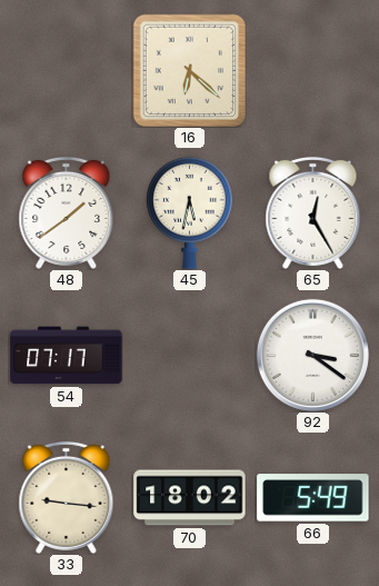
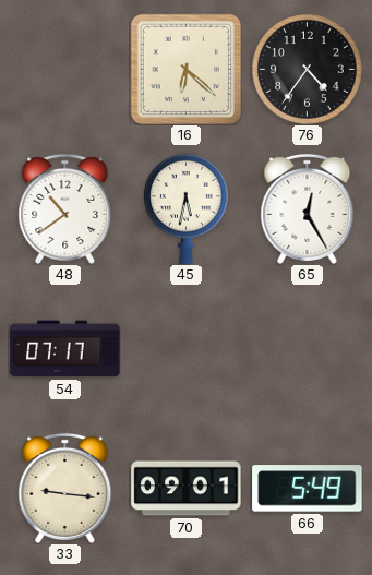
76: none -> 4:36 (308, 70)
48: 1:39 -> 10:39 (65, 208)
92: 3:21 -> none (312, 355)
70: 18:02 -> 09:01 (187, 489)
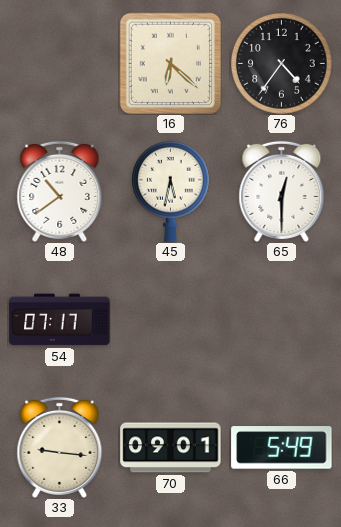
65: 12:25 -> 12:30 (282, 191)
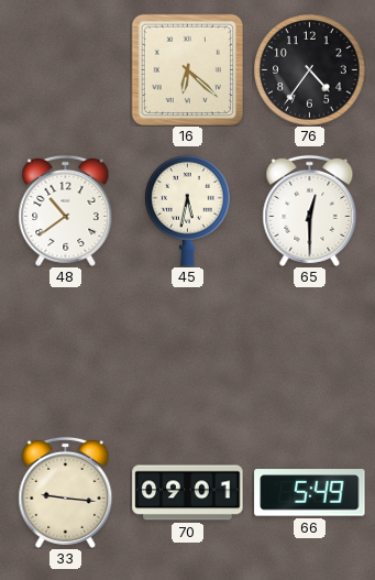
54: 07:17 -> none (60, 320)
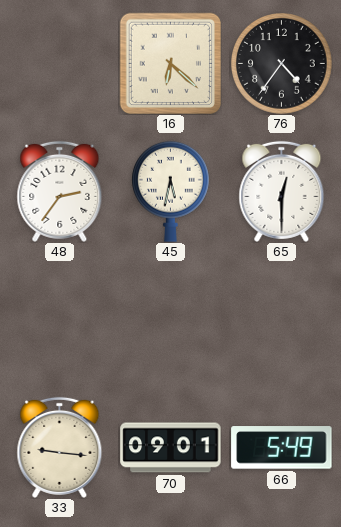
48: 10:39 -> 2:36 (60, 191)
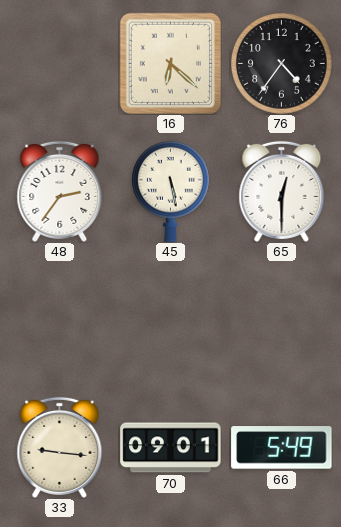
45: 5:32 -> 5:28 (170, 191)
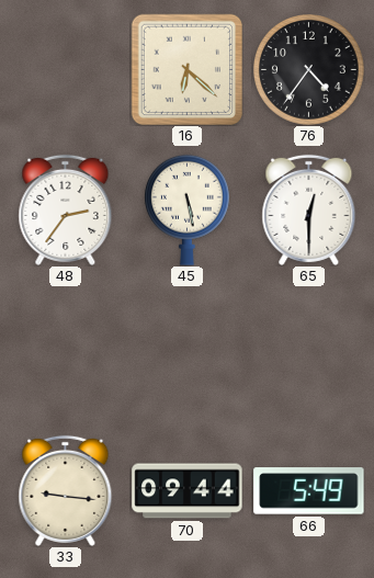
70: 09:01 -> 09:44 (188, 491)
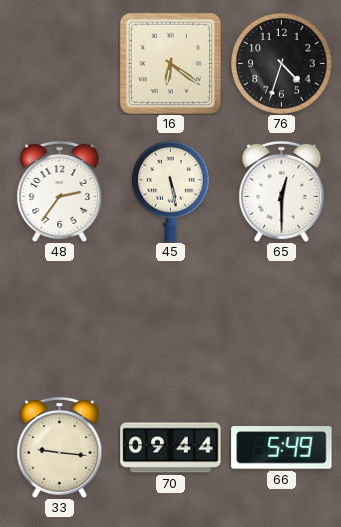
16: 6:22 -> 6:21 (170, 63)
76: 4:36 -> 4:33 (282, 64)
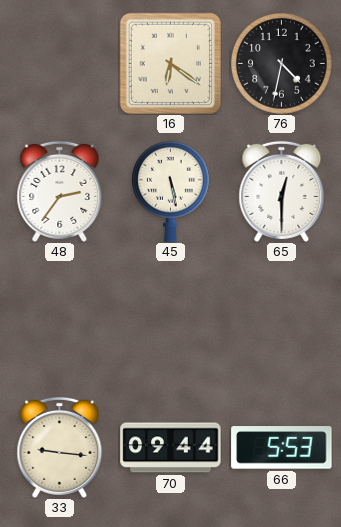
76: 4:33 -> 4:32 (282, 64)
66: 5:49 -> 5:53 (282, 448)
